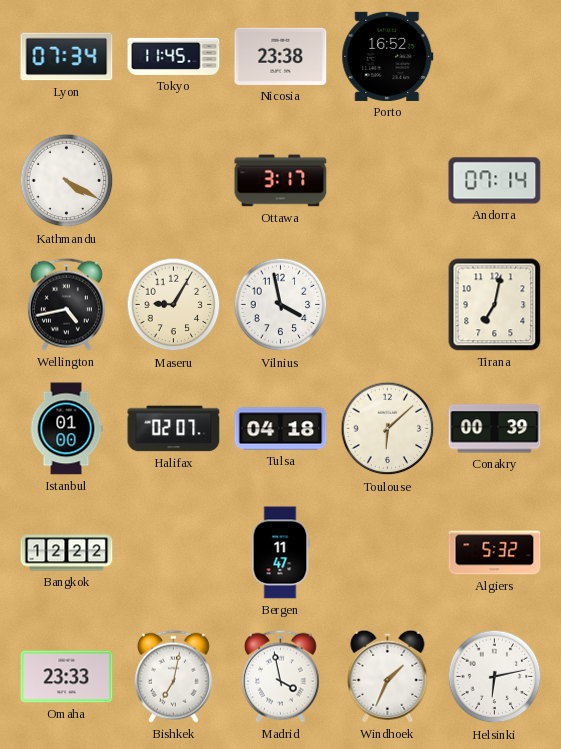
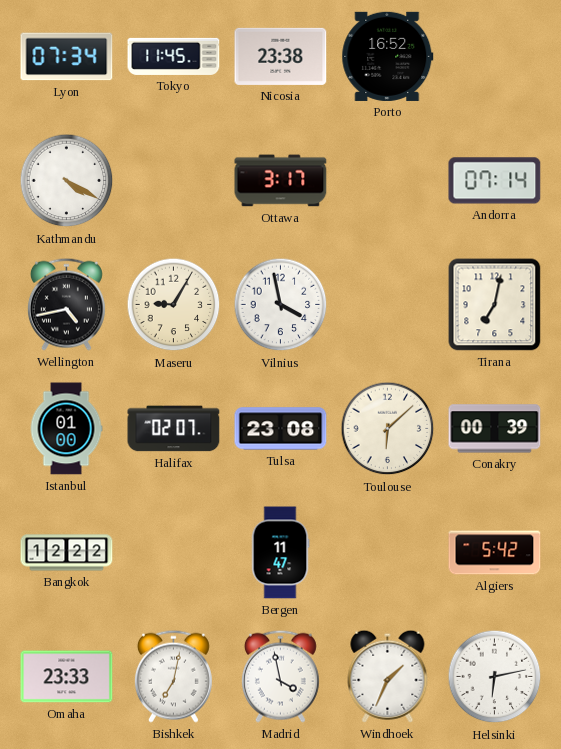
Tulsa: 04:18 -> 23:08 (281, 429)
Algiers: 5:32 -> 5:42 (495, 553)
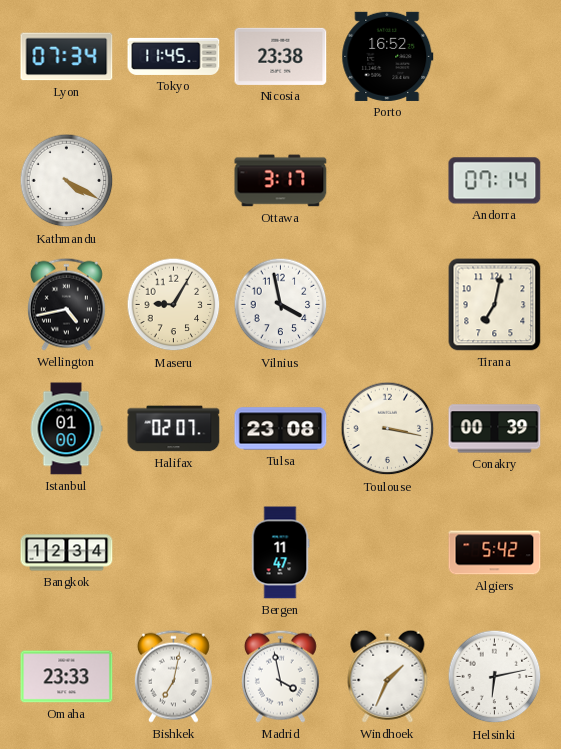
Toulouse: 6:08 -> 3:17 (388, 429)
Bangkok: 12:22 -> 12:34 (67, 553)
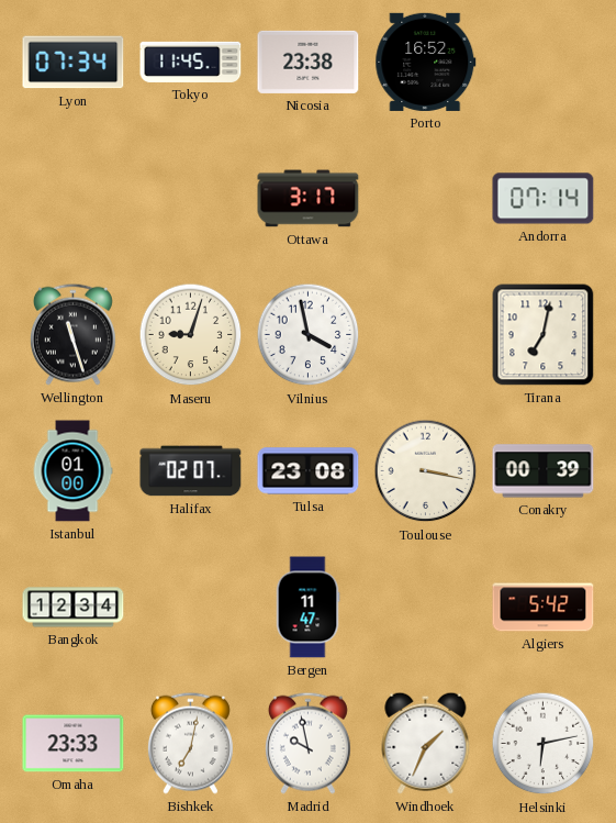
Kathmandu: 4:20 -> none (67, 181)
Wellington: 4:43 -> 11:27 (72, 334)
Maseru: 9:05 -> 9:03 (191, 335)
Madrid: 3:58 -> 9:58 (307, 743)
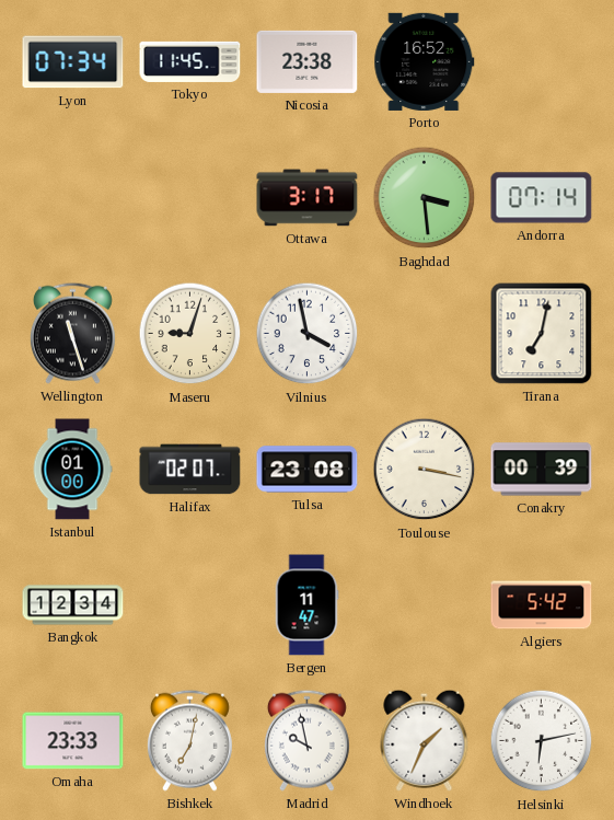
Baghdad: none -> 3:29 (425, 198)
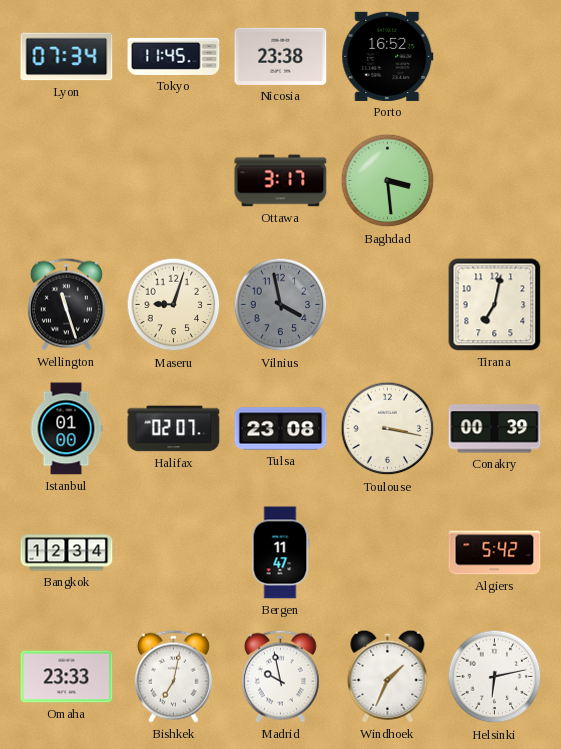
Andorra: 07:14 -> none (542, 198)
Vilnius dial: white -> grey (281, 305)
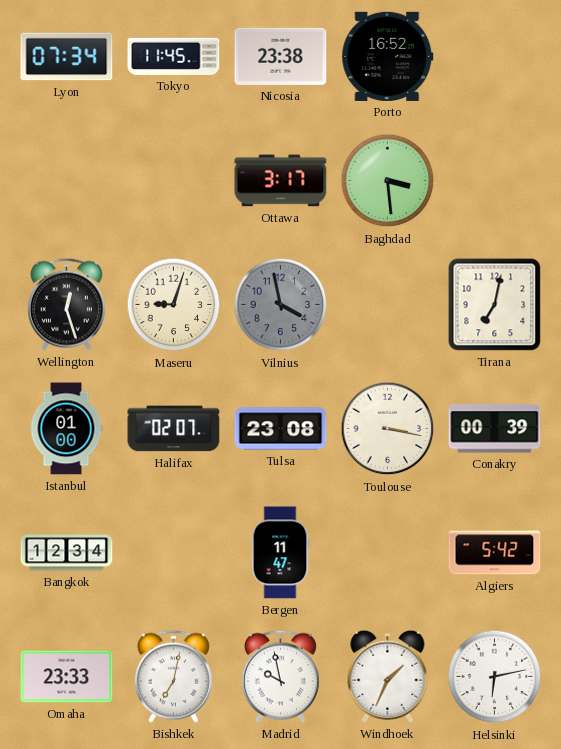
Wellington: 11:27 -> 12:27 (66, 304)
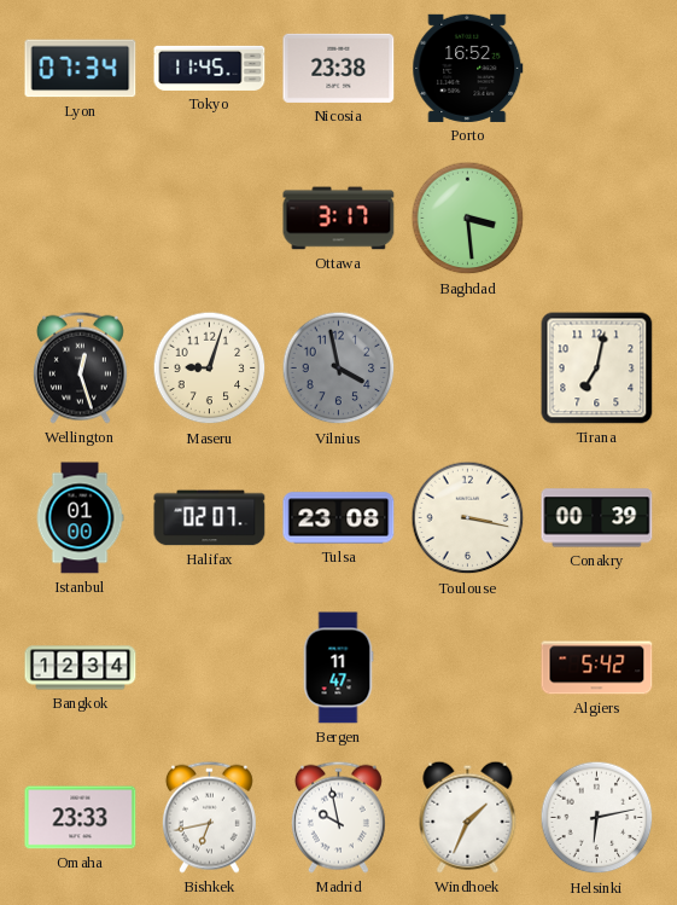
Bishkek: 7:02 -> 6:43 (209, 817)
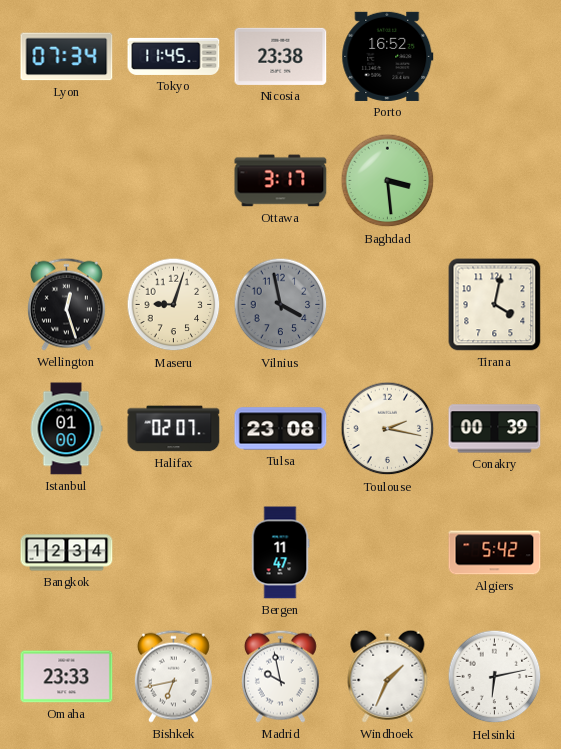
Tirana: 7:02 -> 4:02 (495, 305)
Toulouse: 3:17 -> 2:17 (388, 429)
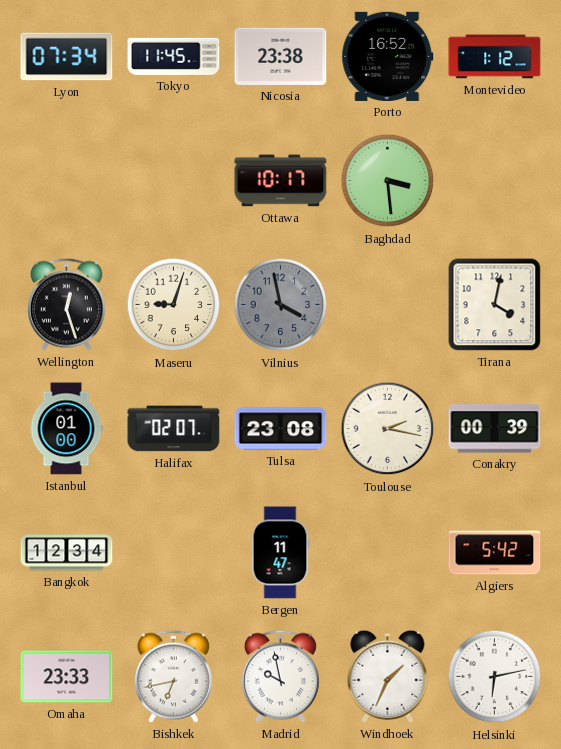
Montevideo: none -> 1:12 (495, 57)
Ottawa: 3:17 -> 10:17 (281, 181)
